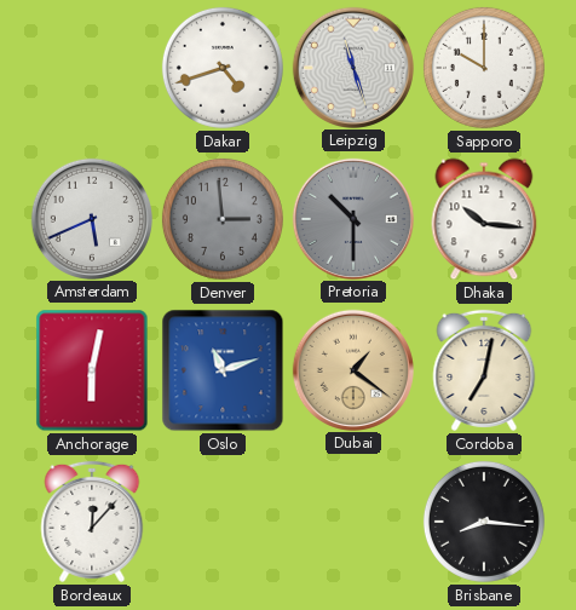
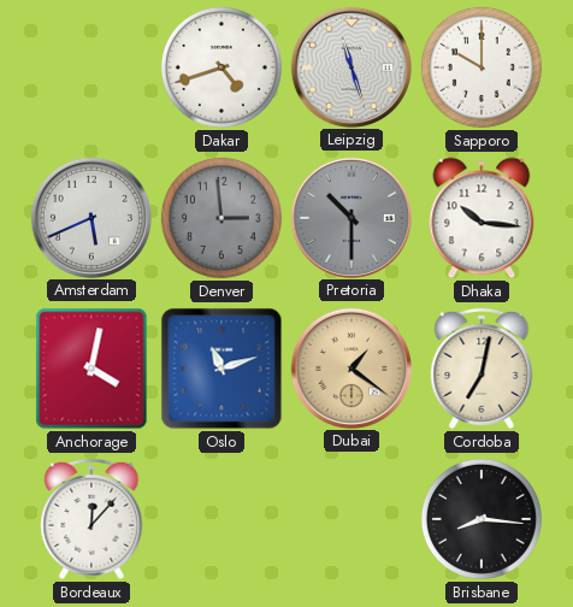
Anchorage: 6:02 -> 4:02 (91, 369)
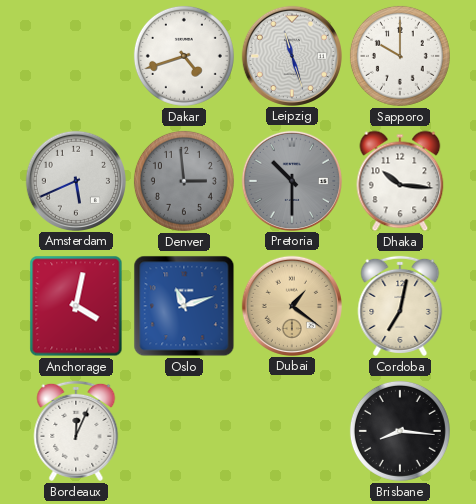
Bordeaux: 12:07 -> 12:04 (76, 431)
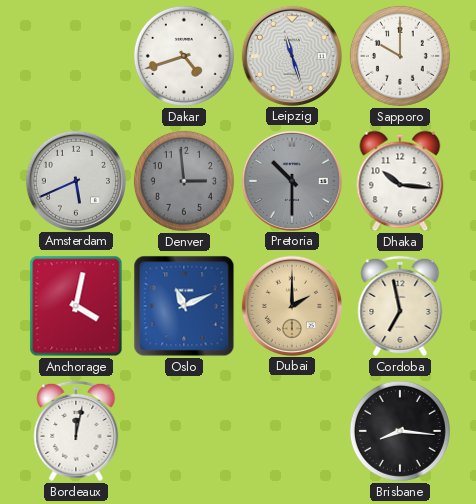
Oslo: 11:12 -> 11:11 (184, 306)
Dubai: 1:21 -> 2:00 (291, 305)
Cordoba: 7:02 -> 6:58 (400, 306)
Bordeaux: 12:04 -> 12:02 (76, 431)
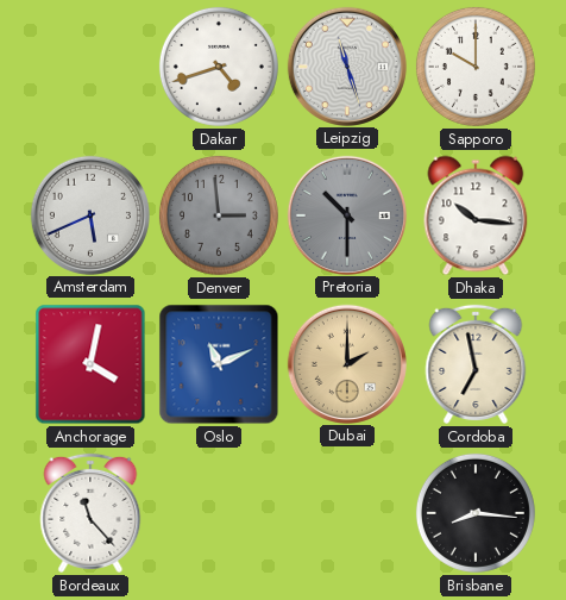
Bordeaux: 12:02 -> 11:23 (90, 513)
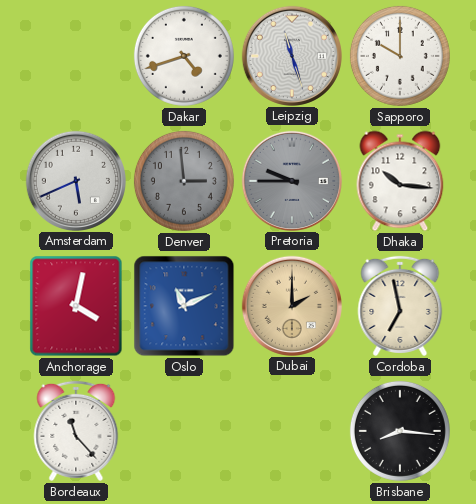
Pretoria: 10:30 -> 9:45 (291, 180)
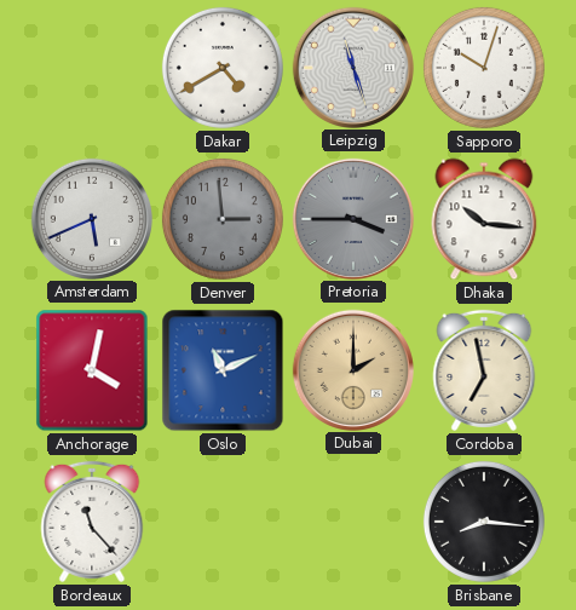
Dakar: 4:42 -> 4:40 (223, 68)
Sapporo: 10:00 -> 10:03 (484, 68)
Pretoria: 9:45 -> 3:45 (352, 218)
